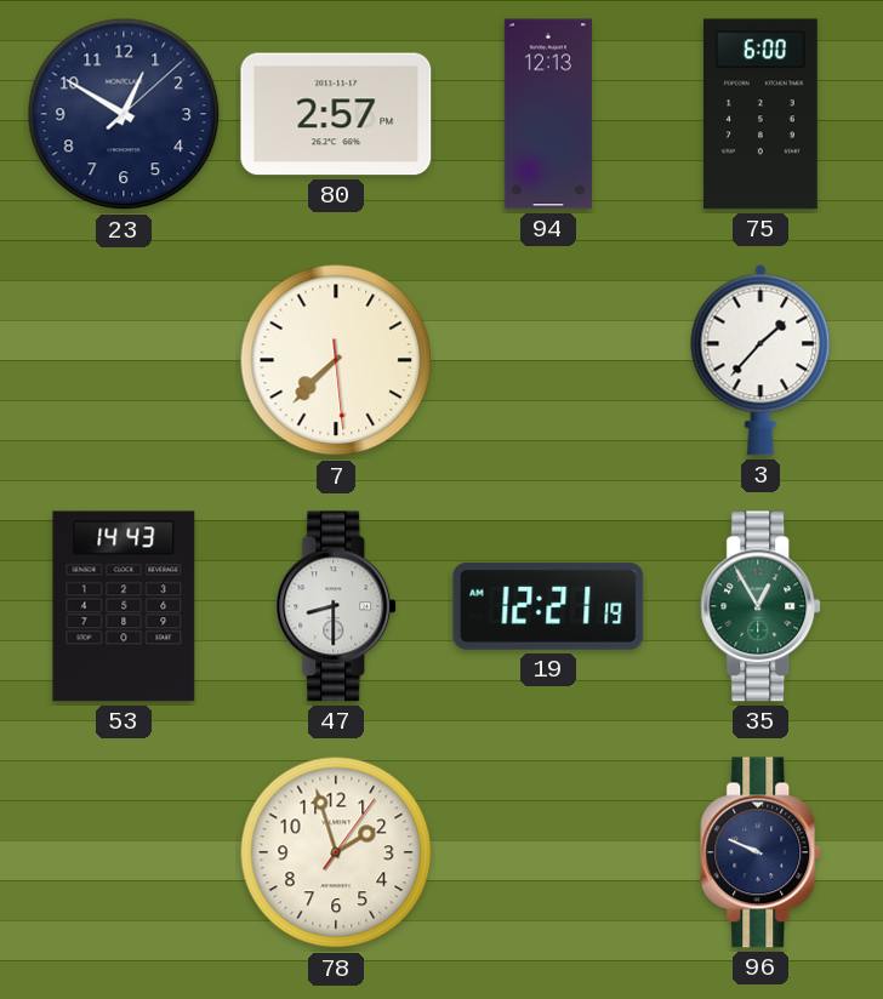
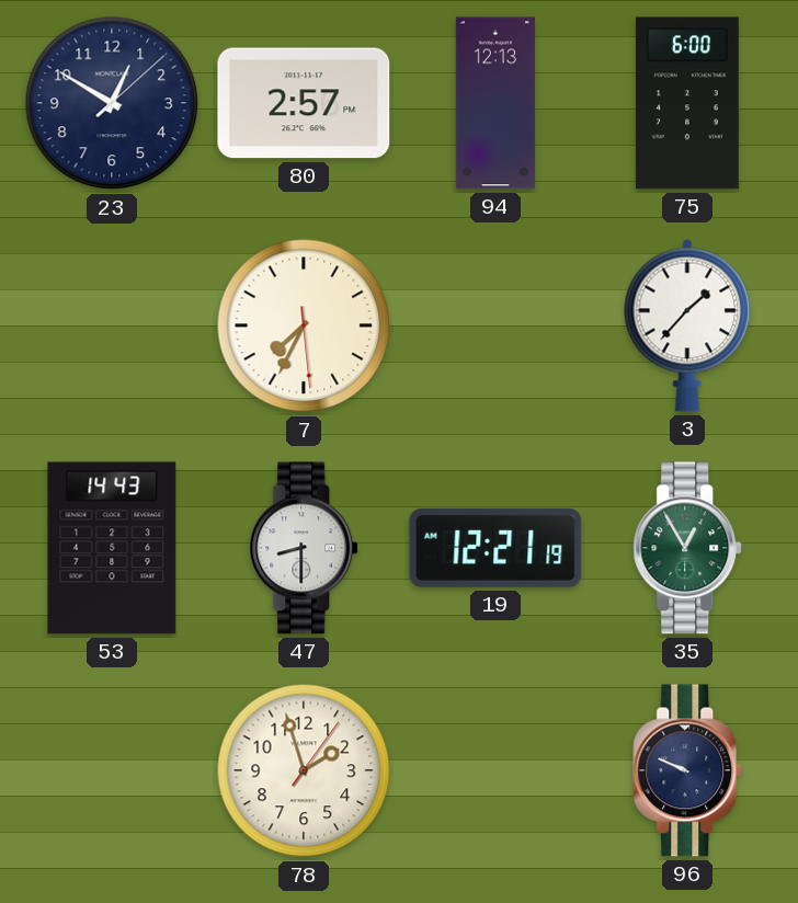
7: 7:37 -> 7:34 (304, 325)
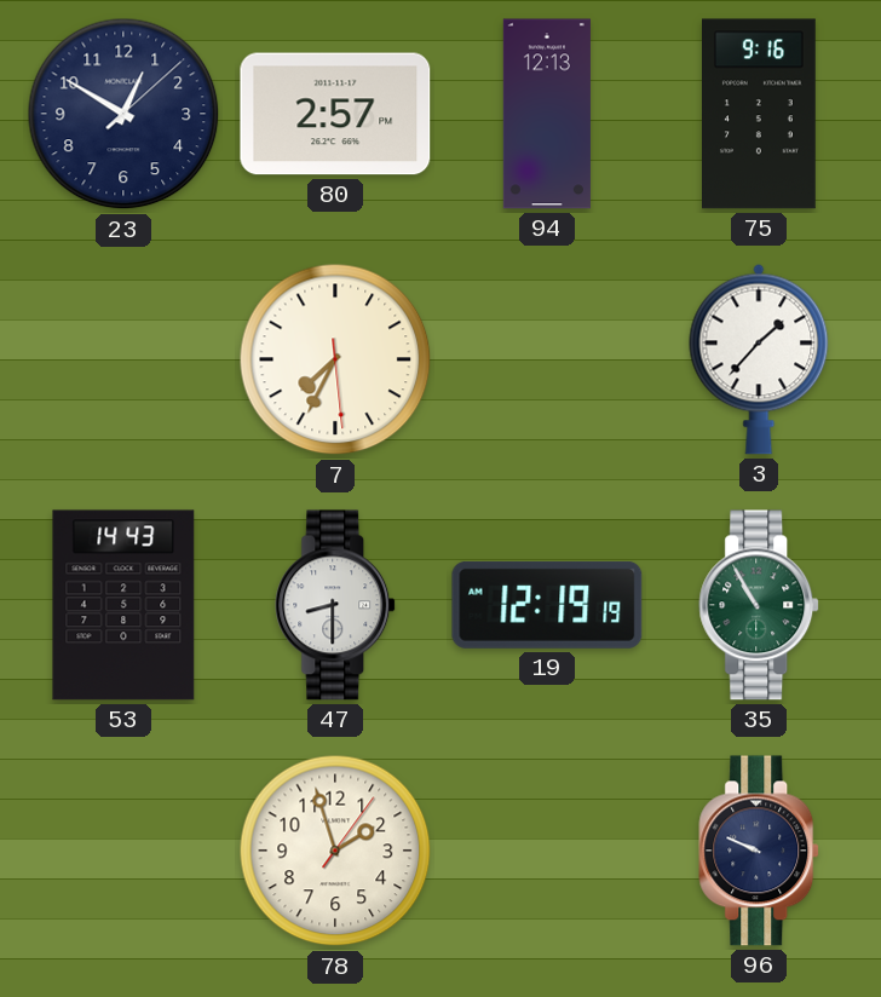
75: 6:00 -> 9:16 (760, 114)
19: 12:21 -> 12:19 (547, 605)
35: 12:55 -> 10:55 (760, 605)
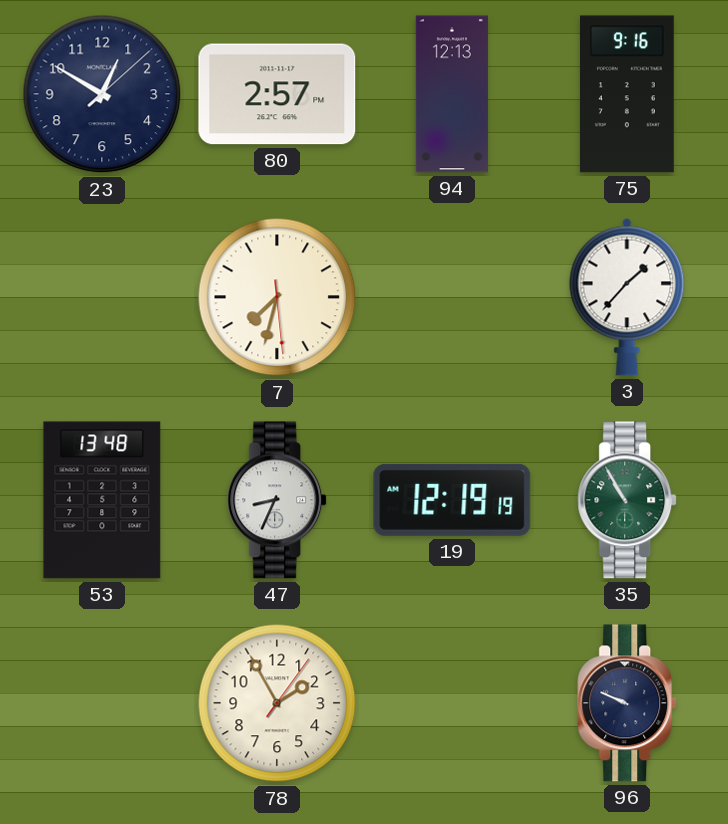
7: 7:34 -> 7:32 (277, 297)
53: 14:43 -> 13:48 (102, 500)
47: 8:30 -> 8:34 (278, 500)
78: 1:57 -> 1:55 (277, 703)
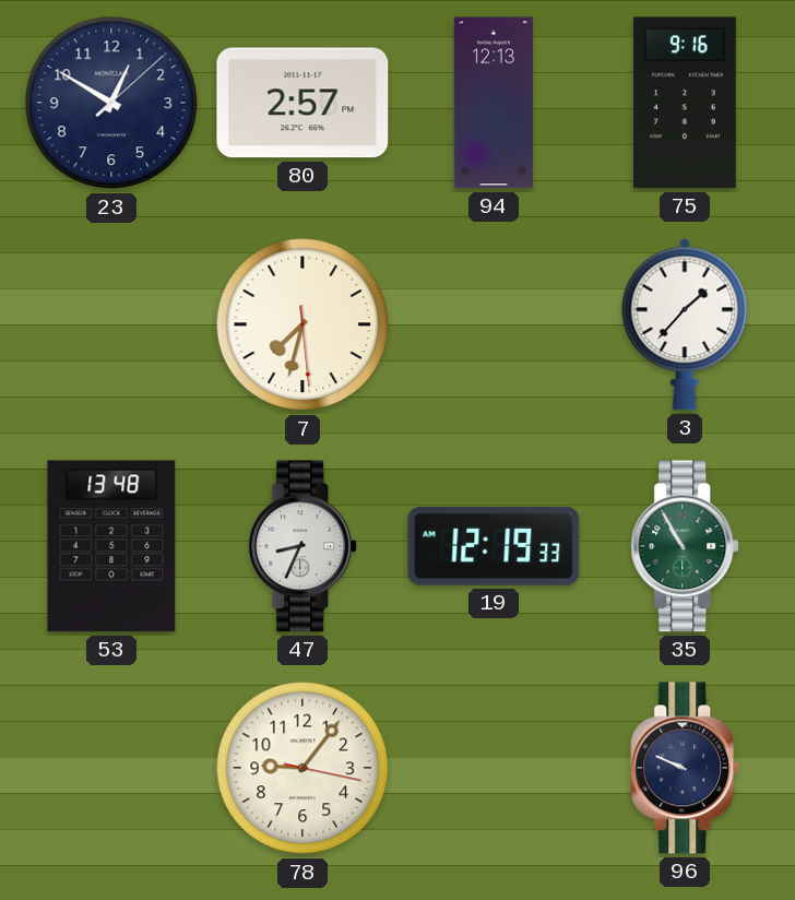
19: 12:19:19 -> 12:19:33 (494, 546)
78: 1:55 -> 9:06 (302, 768)
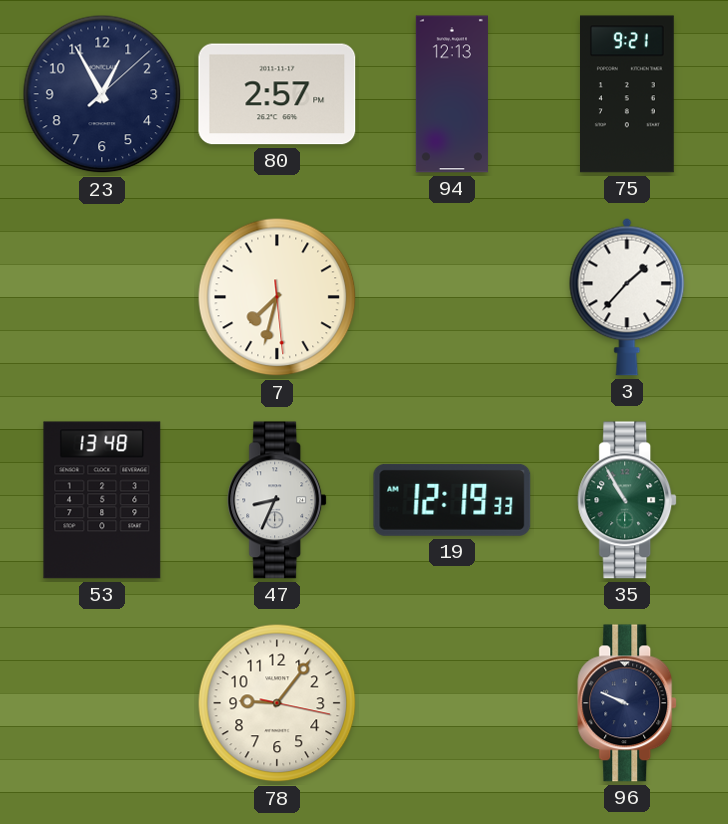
23: 12:50 -> 12:55 (102, 94)
75: 9:16 -> 9:21 (628, 94)
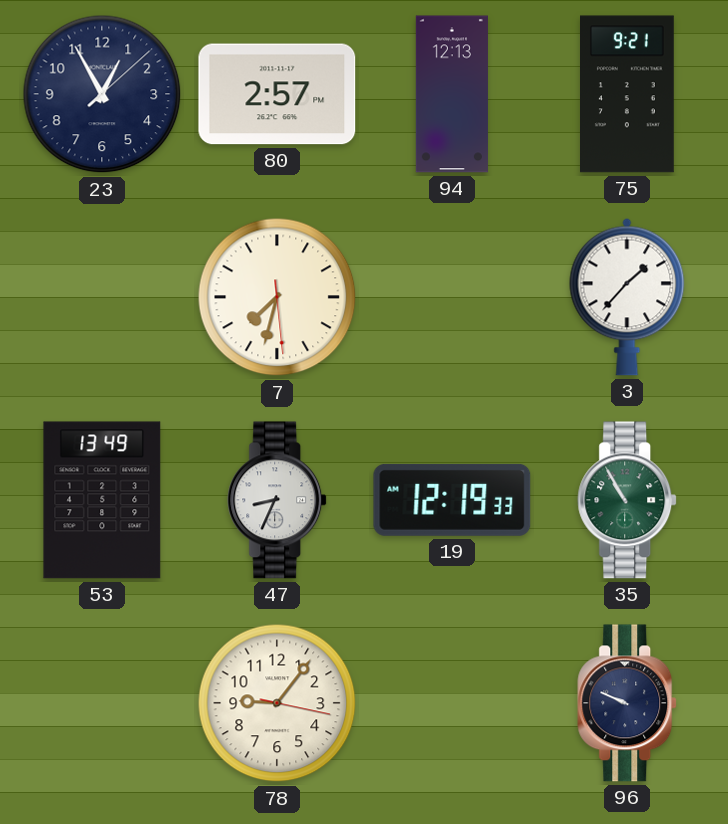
53: 13:48 -> 13:49 (102, 500)
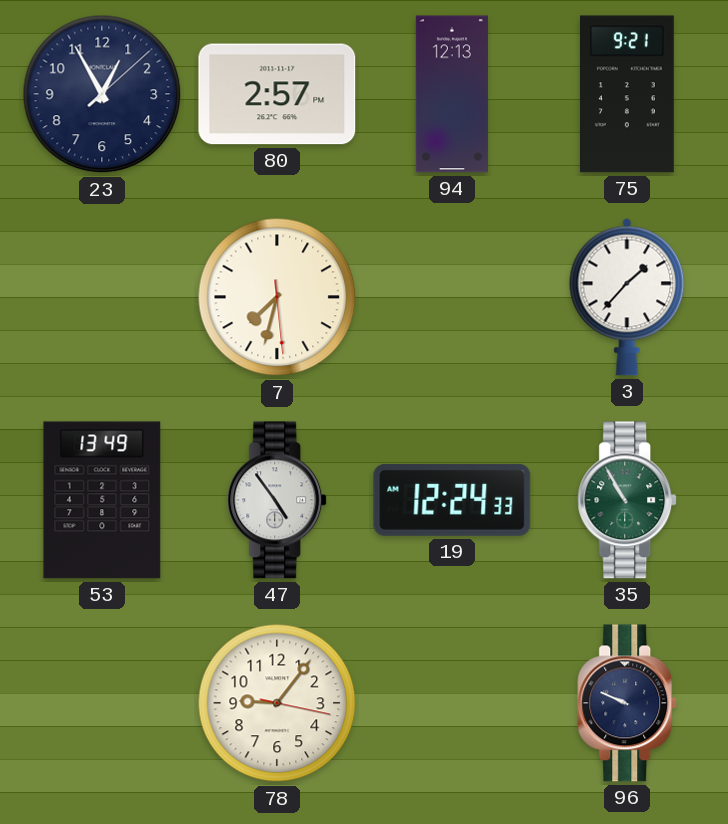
47: 8:34 -> 4:54 (278, 500)
19: 12:19 -> 12:24 (452, 500)
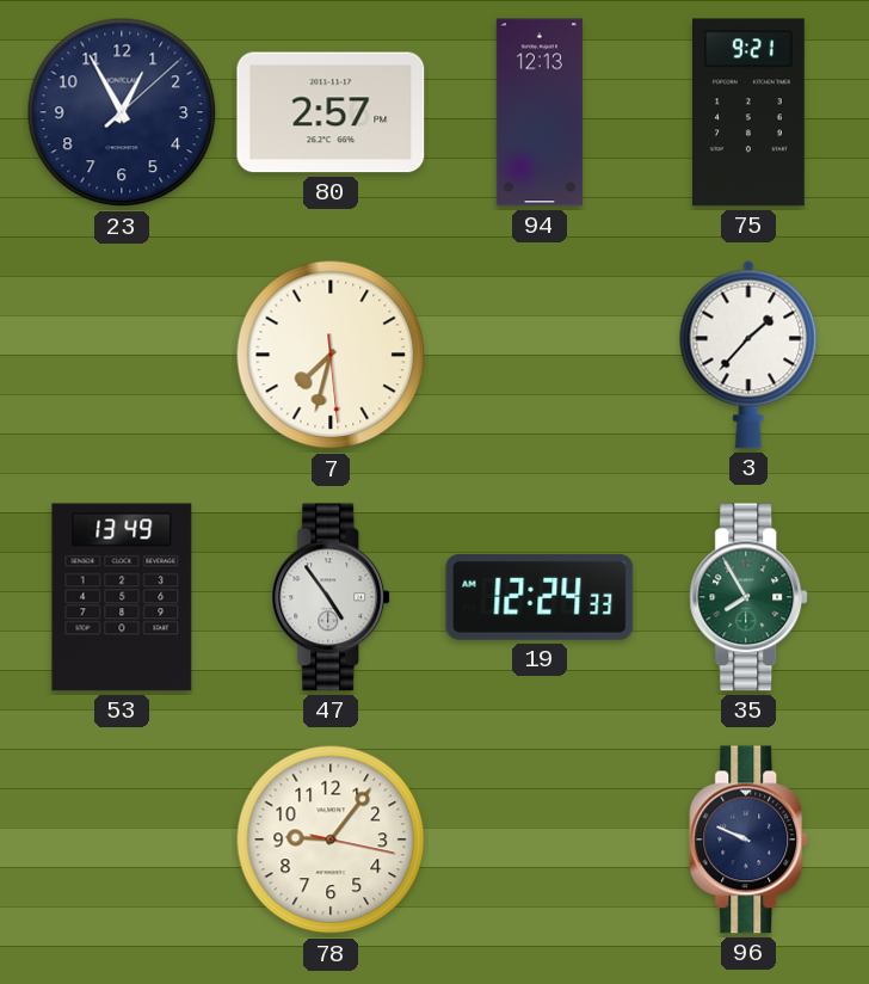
35: 10:55 -> 7:55 (750, 597)
